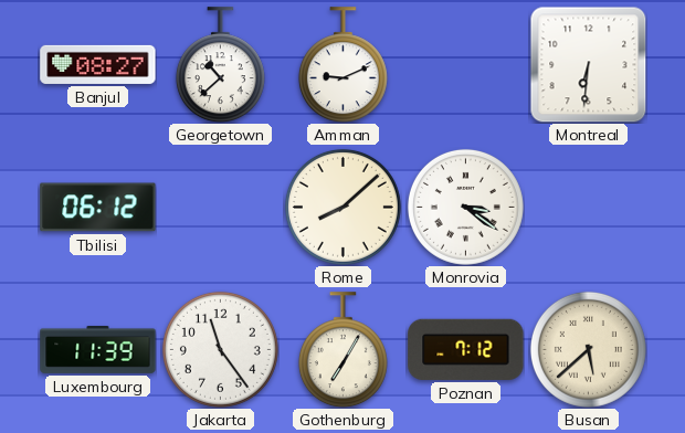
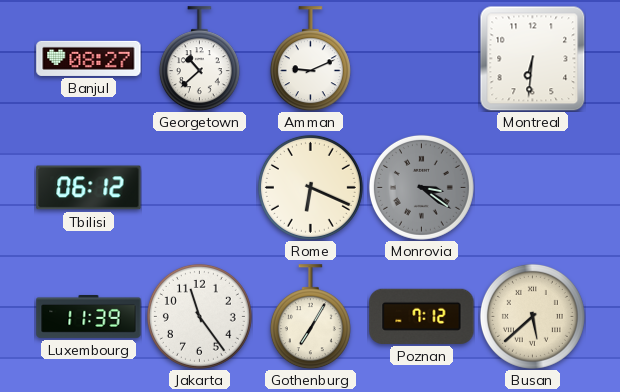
Rome: 8:08 -> 6:19 (310, 187)
Monrovia dial: white -> grey (421, 187)
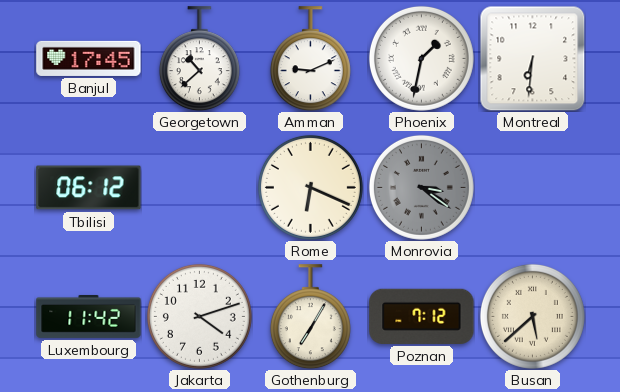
Banjul: 08:27 -> 17:45 (89, 58)
Phoenix: none -> 1:32 (421, 58)
Luxembourg: 11:39 -> 11:42 (89, 316)
Jakarta: 11:24 -> 4:12 (199, 316)
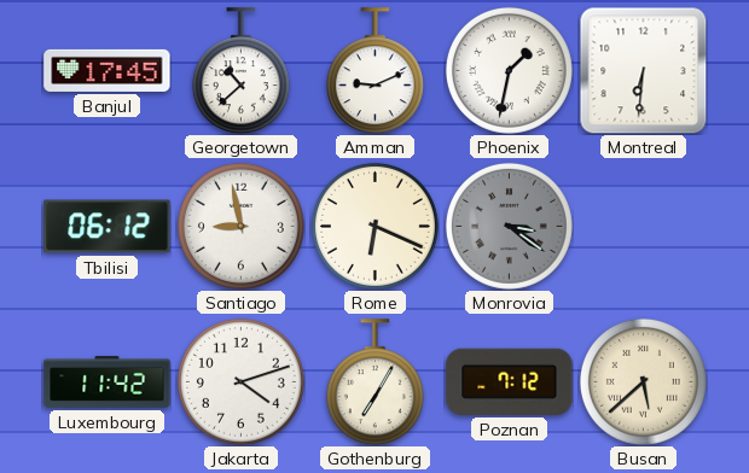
Santiago: none -> 8:58 (240, 226)
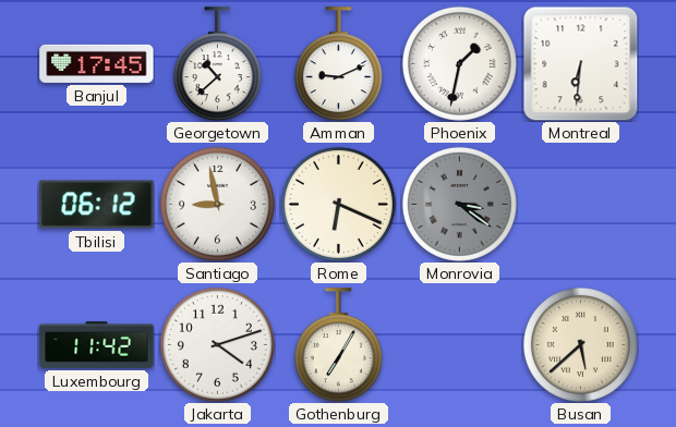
Poznan: 7:12 -> none (510, 381)
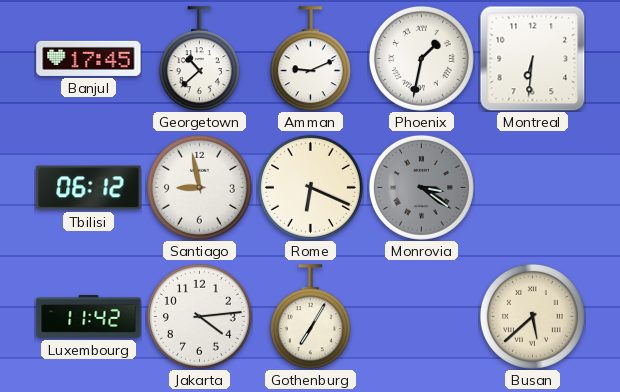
Jakarta: 4:12 -> 4:14 (199, 316)
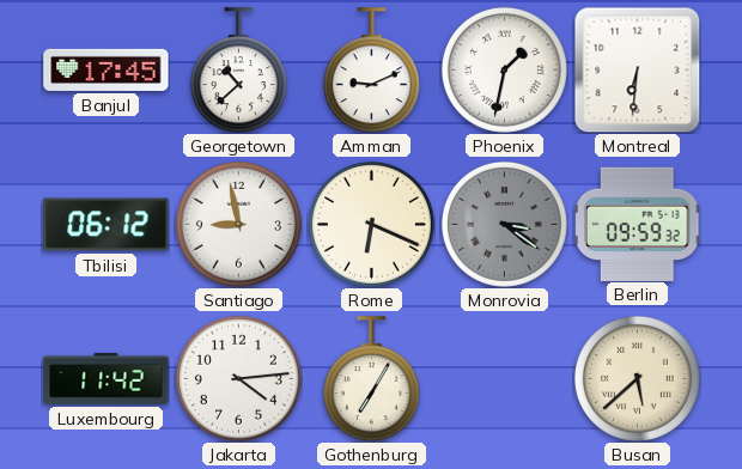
Berlin: none -> 09:59 (638, 224)
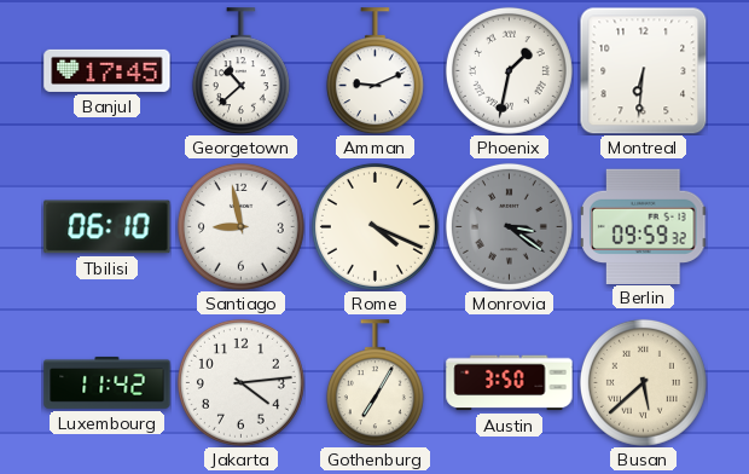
Tbilisi: 06:12 -> 06:10 (108, 227)
Rome: 6:19 -> 4:19 (374, 226)
Austin: none -> 3:50 (510, 383)
